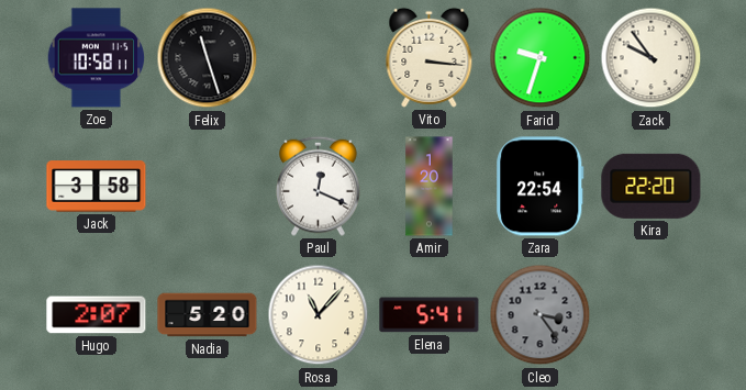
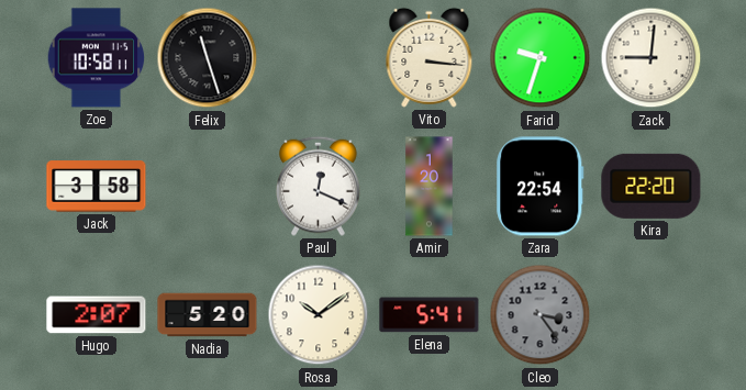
Zack: 9:54 -> 9:01 (652, 58)
Rosa: 11:07 -> 10:09 (319, 315)
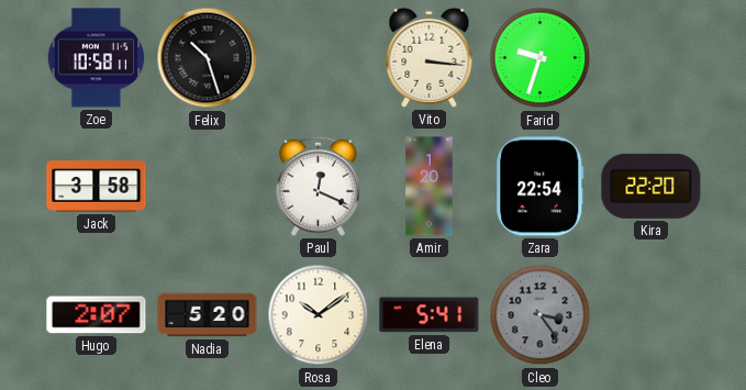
Felix: 11:27 -> 10:27 (208, 58)
Zack: 9:01 -> none (652, 58)
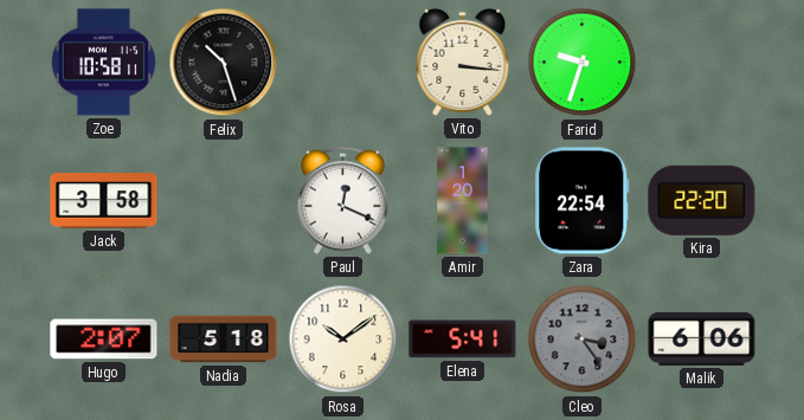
Nadia: 5:20 -> 5:18 (224, 340)
Malik: none -> 6:06 (702, 338)
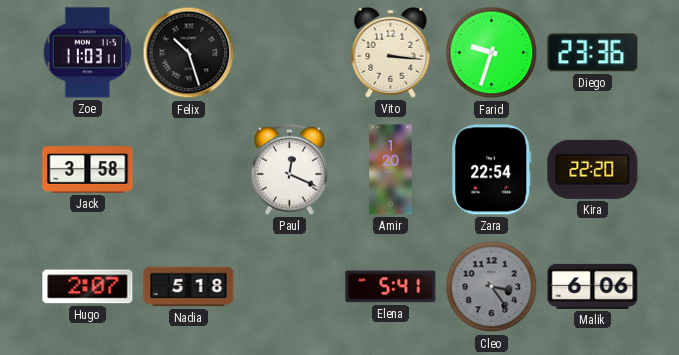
Zoe: 10:58 -> 11:03 (88, 53)
Diego: none -> 23:36 (593, 53)
Rosa: 10:09 -> none (343, 340)
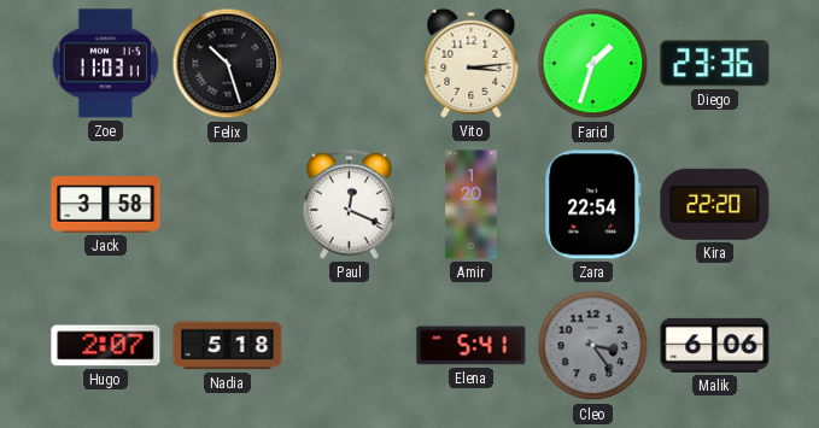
Vito: 3:16 -> 3:14 (472, 63)
Farid: 9:33 -> 1:33 (593, 64)
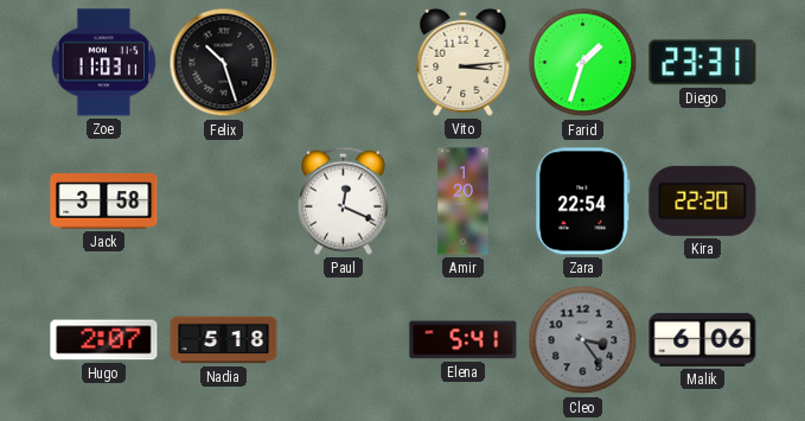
Diego: 23:36 -> 23:31 (703, 63)
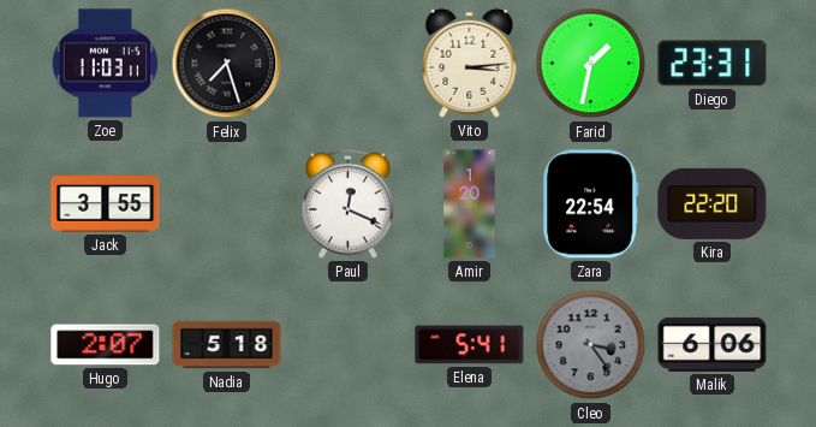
Felix: 10:27 -> 7:27 (227, 64)
Farid: 1:33 -> 1:32 (591, 64)
Jack: 3:58 -> 3:55 (106, 204)
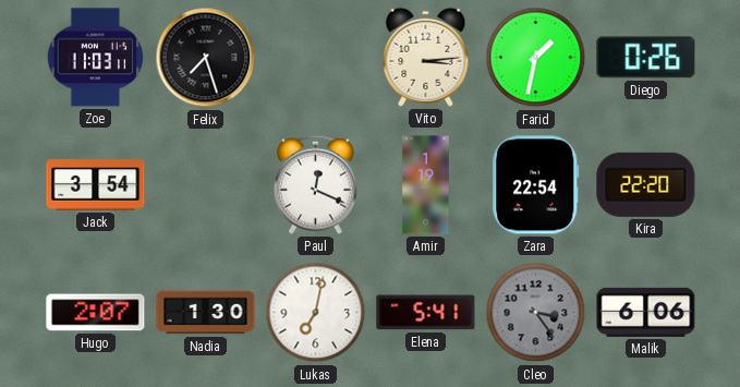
Diego: 23:31 -> 0:26 (646, 58)
Jack: 3:55 -> 3:54 (96, 185)
Amir: 1:20 -> 1:19 (426, 185)
Nadia: 5:18 -> 1:30 (206, 313)
Lukas: none -> 7:02 (316, 313)
